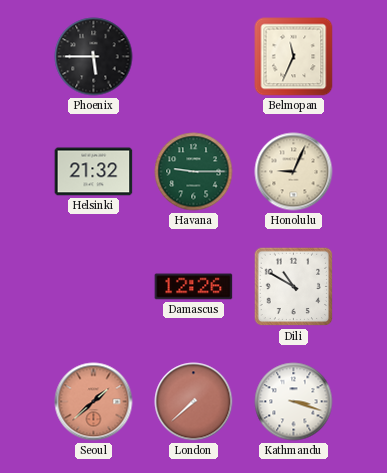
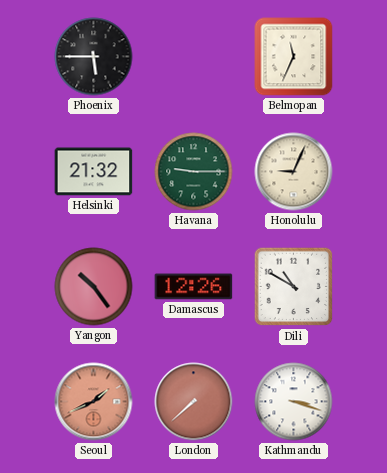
Yangon: none -> 10:24 (94, 287)
Seoul: 1:38 -> 1:41 (94, 402)
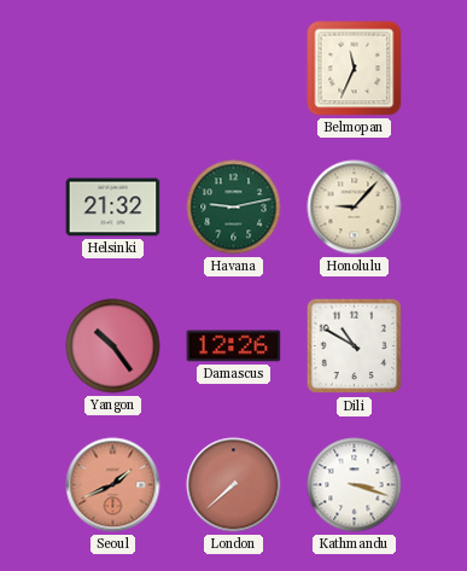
Phoenix: 5:45 -> none (94, 57)
Havana: 9:15 -> 9:13 (234, 208)
Honolulu: 9:04 -> 9:07 (355, 208)
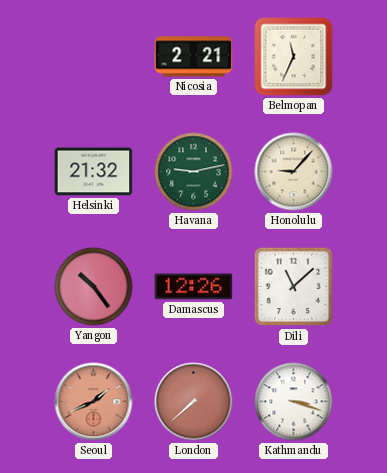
Nicosia: none -> 2:21 (194, 57)
Dili: 10:50 -> 11:08 (294, 287)
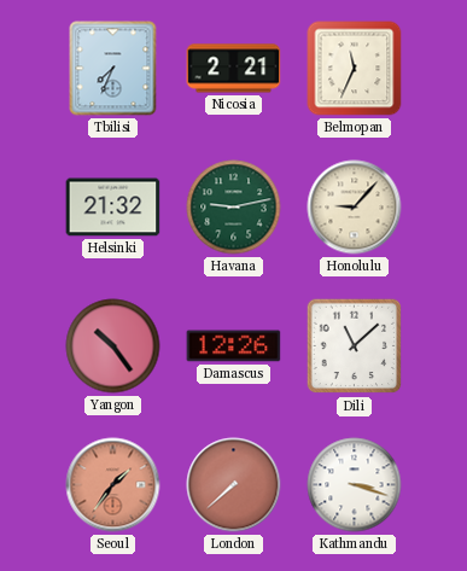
Tbilisi: none -> 7:34 (113, 69)
Seoul: 1:41 -> 1:36 (113, 485)
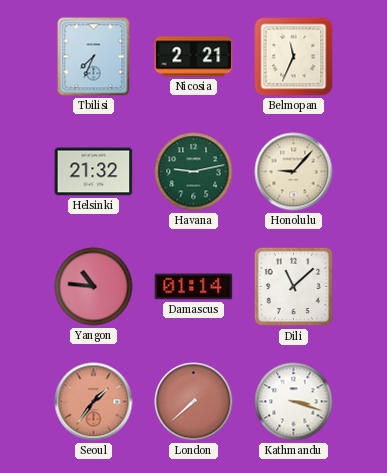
Yangon: 10:24 -> 10:46 (94, 287)
Damascus: 12:26 -> 01:14 (194, 287)
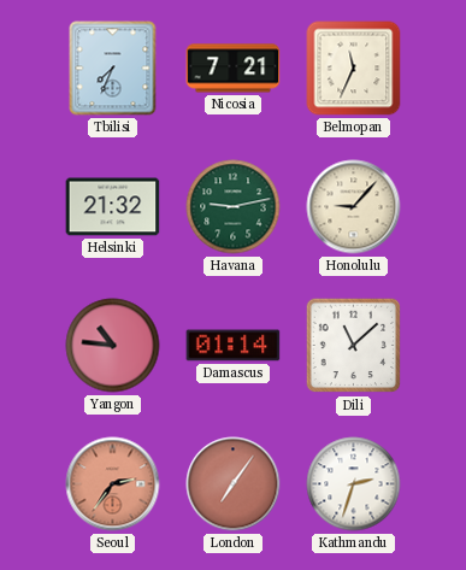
Nicosia: 2:21 -> 7:21 (234, 69)
Seoul: 1:36 -> 2:36 (113, 484)
London: 7:38 -> 7:06 (234, 484)
Kathmandu: 3:18 -> 2:33 (354, 484)
